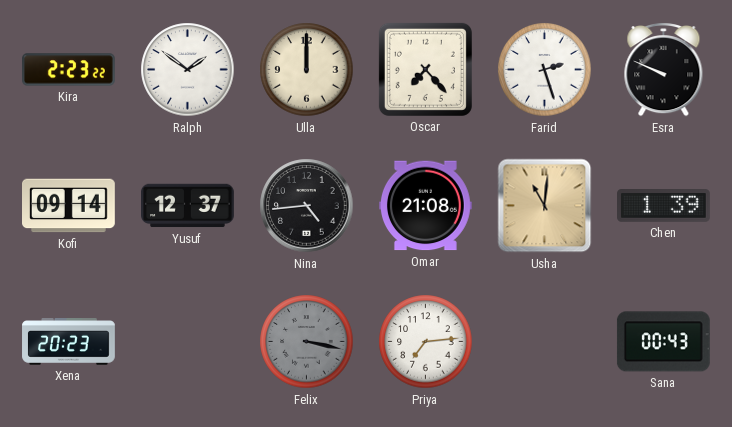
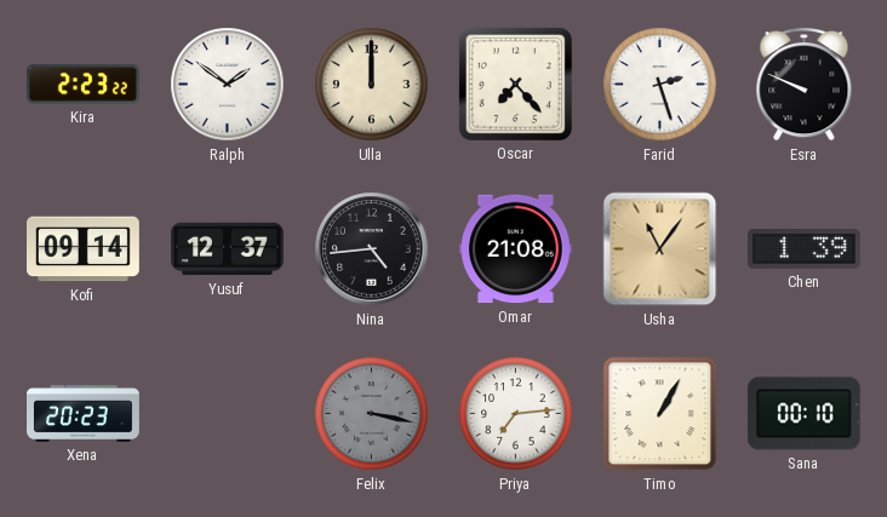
Usha: 11:01 -> 11:06 (660, 249)
Timo: none -> 1:05 (660, 414)
Sana: 00:43 -> 00:10 (803, 414)
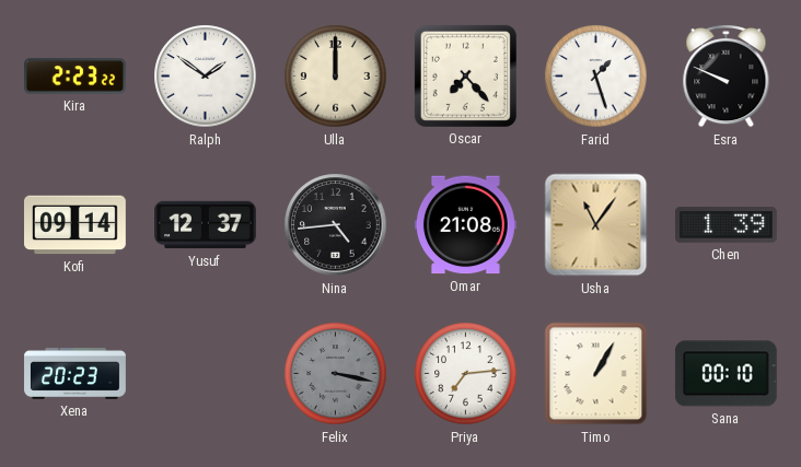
Farid: 2:27 -> 1:27 (596, 77)
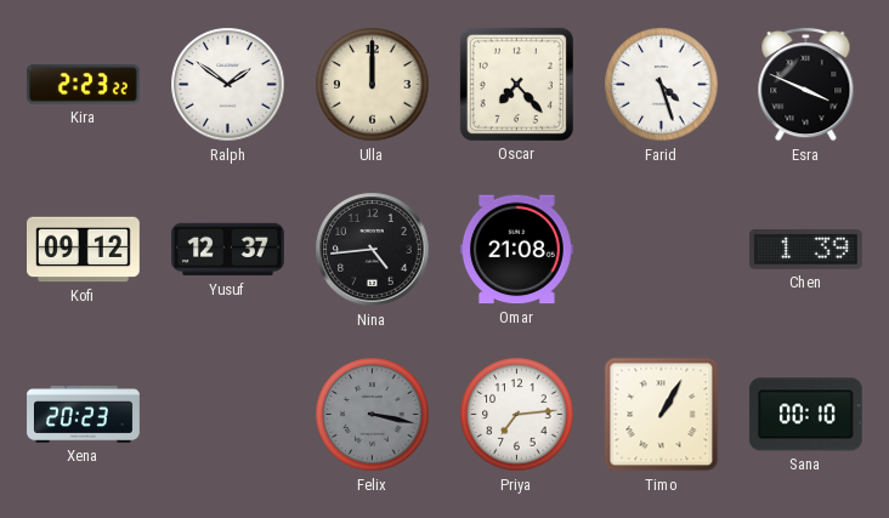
Farid: 1:27 -> 4:27 (662, 85)
Esra: 9:49 -> 3:49 (806, 85)
Kofi: 09:14 -> 09:12 (84, 250)
Usha: 11:06 -> none (596, 225)
